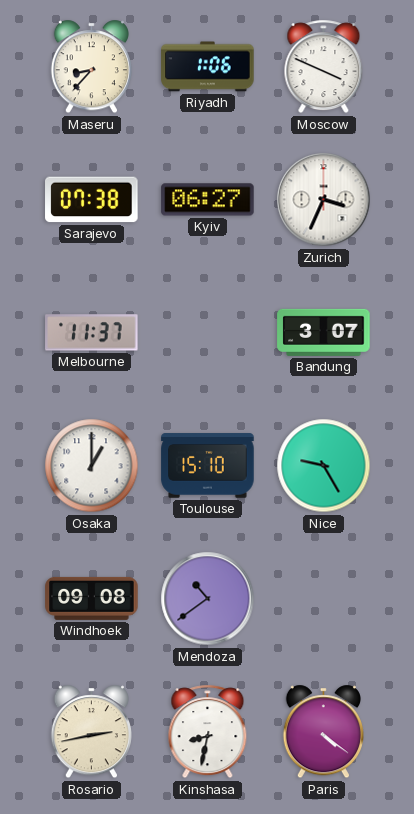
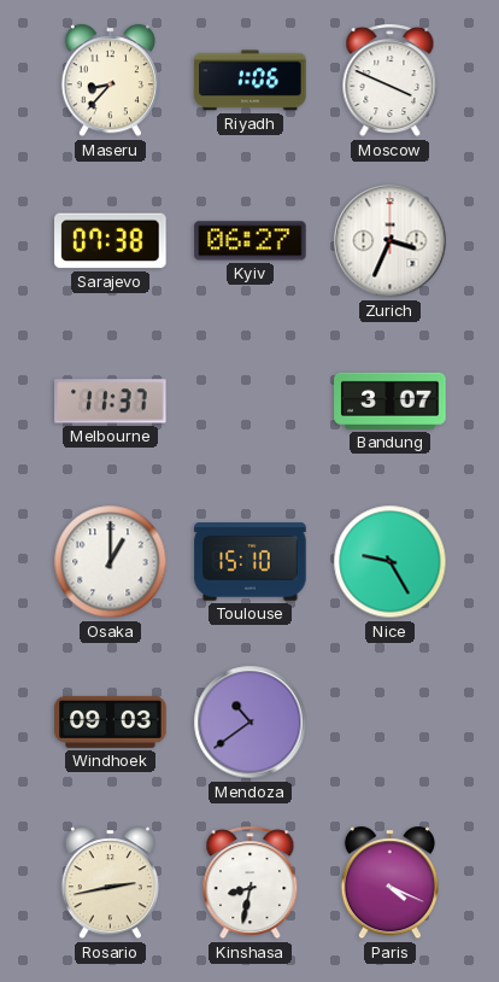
Windhoek: 09:08 -> 09:03 (111, 721)
Paris: 4:21 -> 4:19 (389, 883)
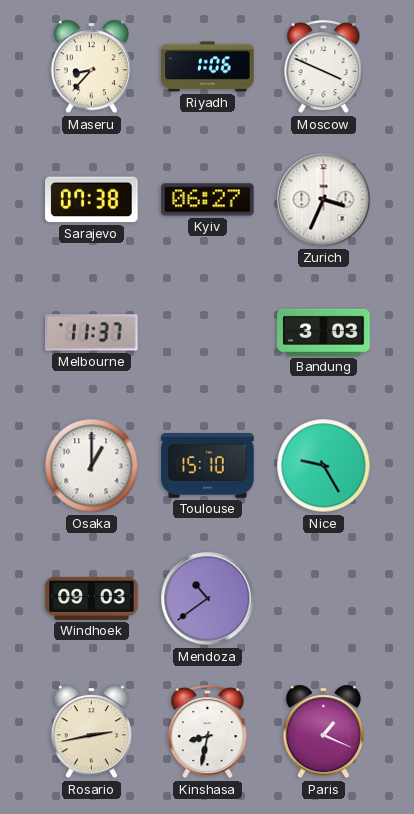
Bandung: 3:07 -> 3:03 (324, 332)
Paris: 4:19 -> 1:19 (323, 732)
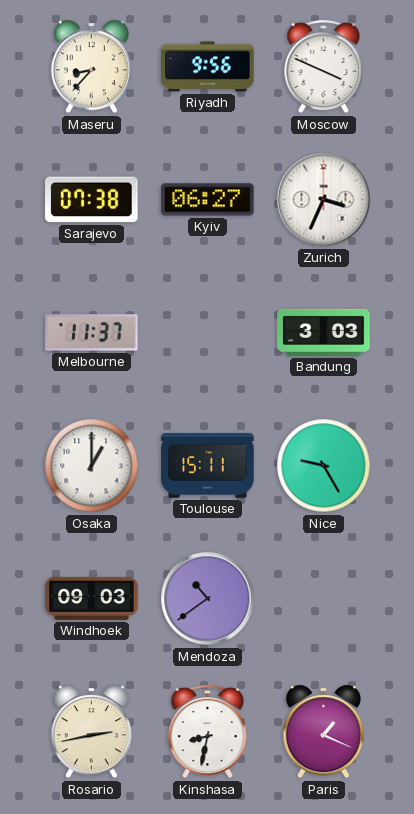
Riyadh: 1:06 -> 9:56 (208, 67)
Toulouse: 15:10 -> 15:11 (208, 466)
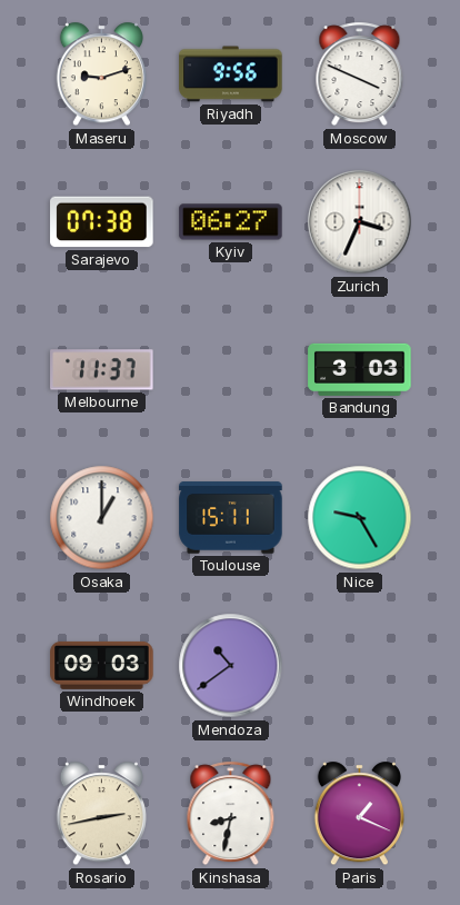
Maseru: 8:37 -> 9:12 (101, 74)
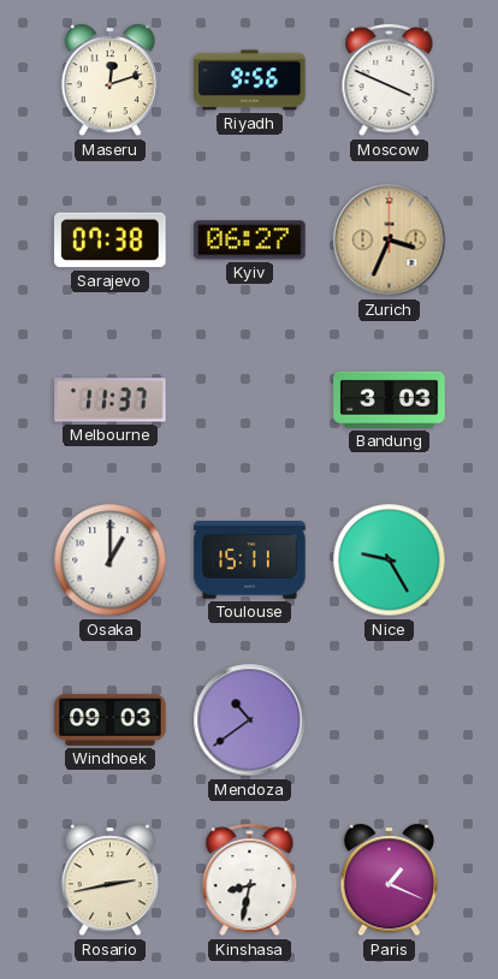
Maseru: 9:12 -> 12:12 (109, 81)
Zurich dial: white -> champagne (390, 241)
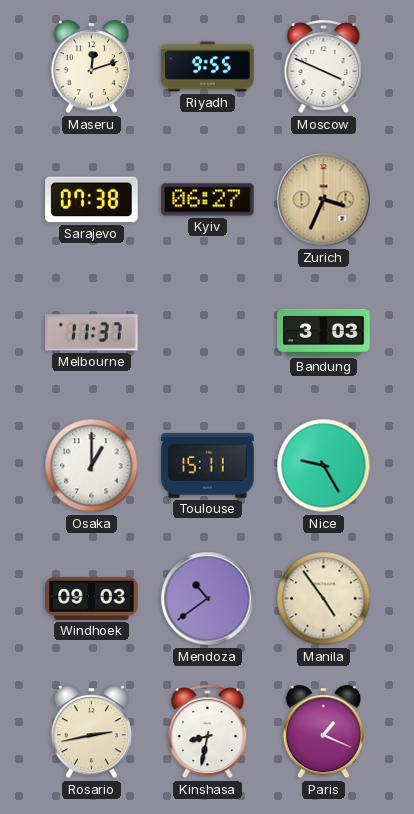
Riyadh: 9:56 -> 9:55 (208, 67)
Manila: none -> 4:54 (324, 599)
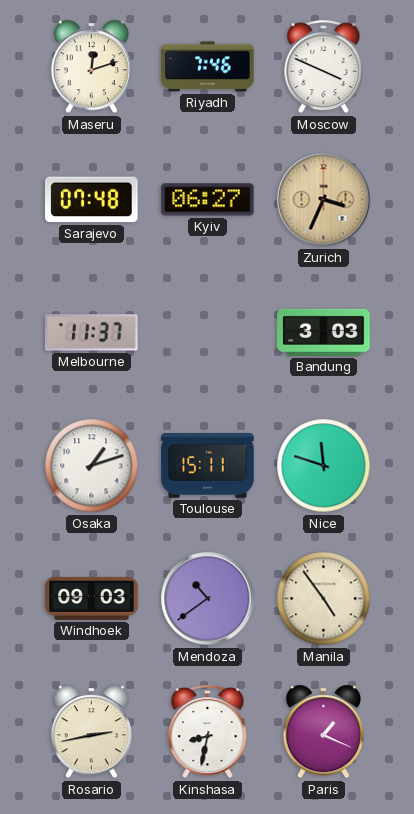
Riyadh: 9:55 -> 7:46 (208, 67)
Sarajevo: 07:38 -> 07:48 (92, 200)
Osaka: 1:00 -> 1:12 (92, 466)
Nice: 9:25 -> 11:48 (324, 466)
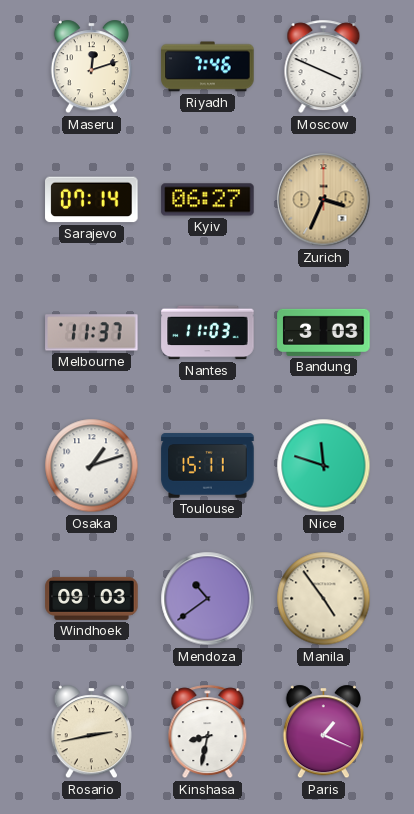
Sarajevo: 07:48 -> 07:14 (92, 200)
Nantes: none -> 11:03 (208, 333)
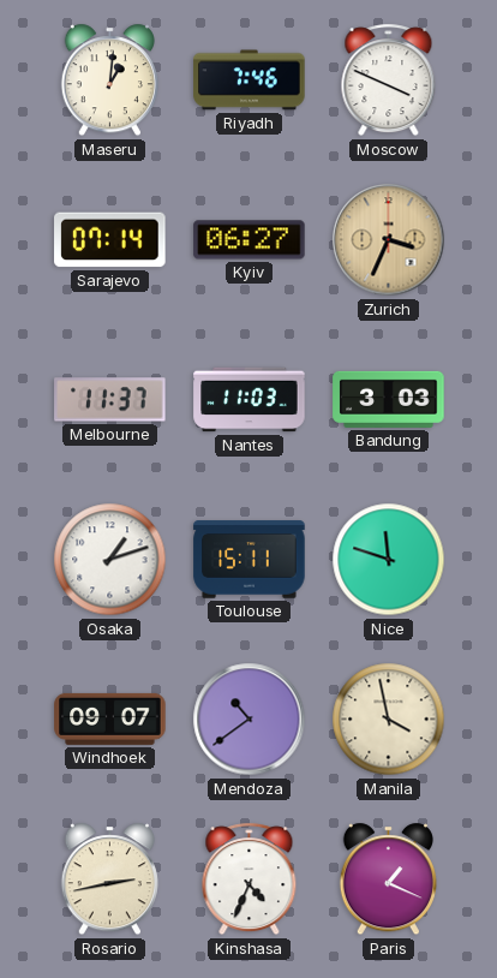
Maseru: 12:12 -> 1:01 (109, 80)
Windhoek: 09:03 -> 09:07 (110, 718)
Manila: 4:54 -> 3:58 (389, 720)
Kinshasa: 8:32 -> 4:34 (250, 879)
